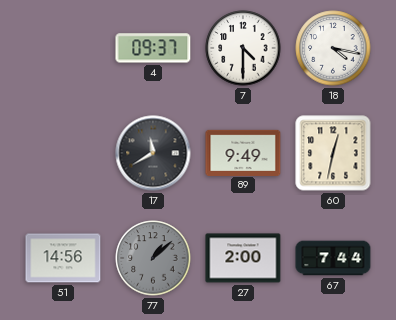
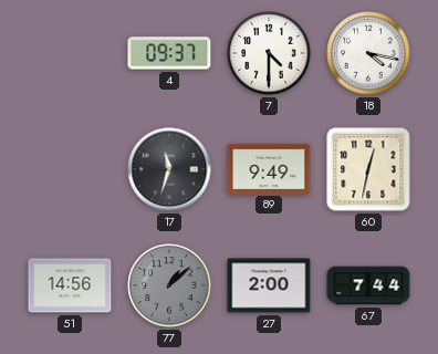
17: 11:40 -> 11:33 (169, 169)
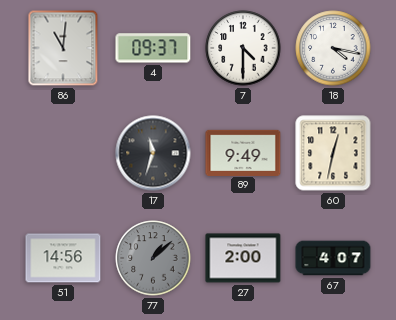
86: none -> 11:01 (63, 48)
67: 7:44 -> 4:07 (333, 258)
